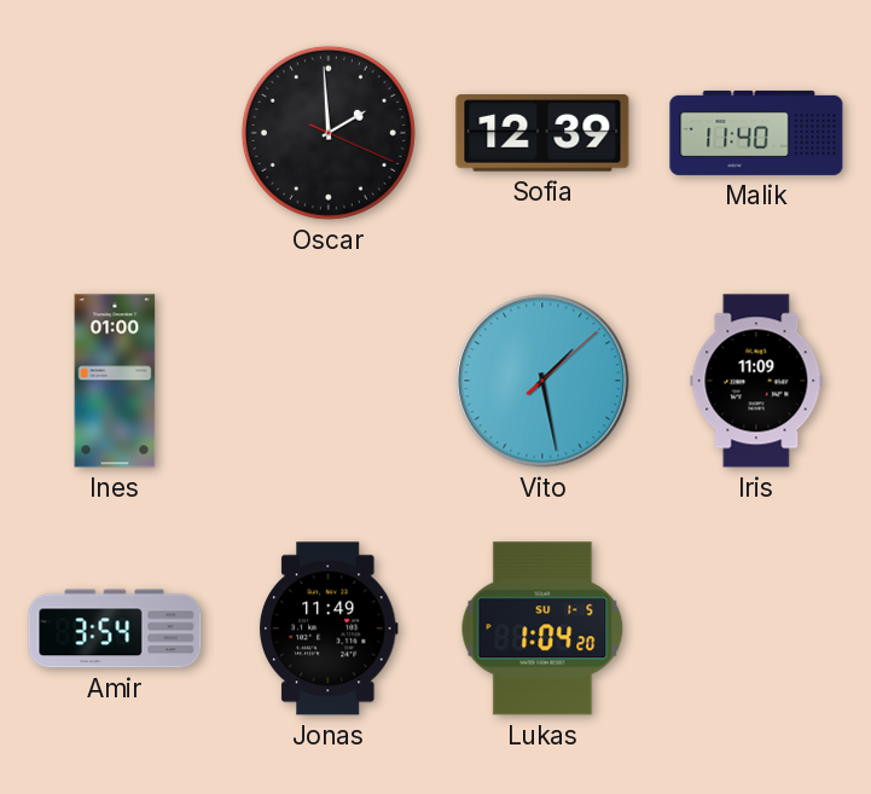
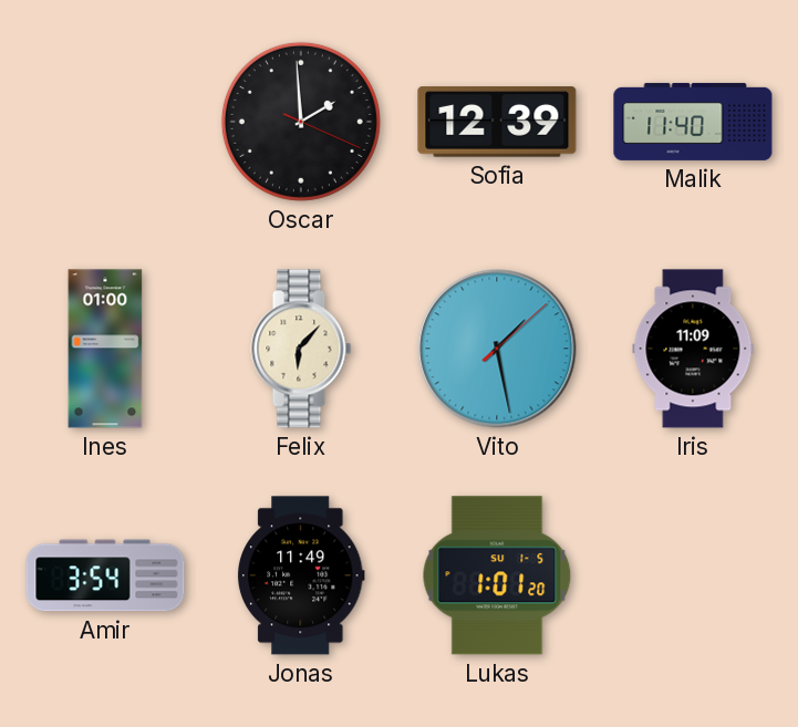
Felix: none -> 6:07 (301, 349)
Lukas: 1:04 -> 1:01 (497, 575)
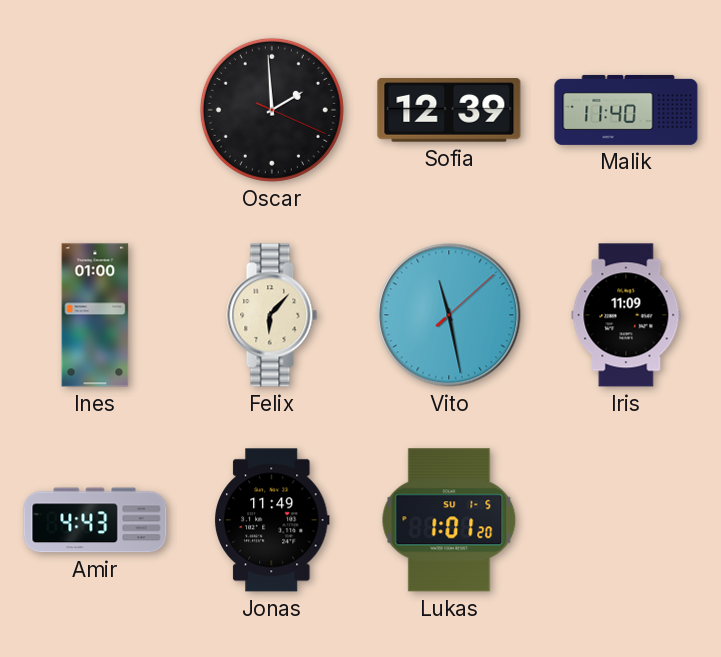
Vito: 1:28 -> 11:28 (449, 315)
Amir: 3:54 -> 4:43 (95, 520)
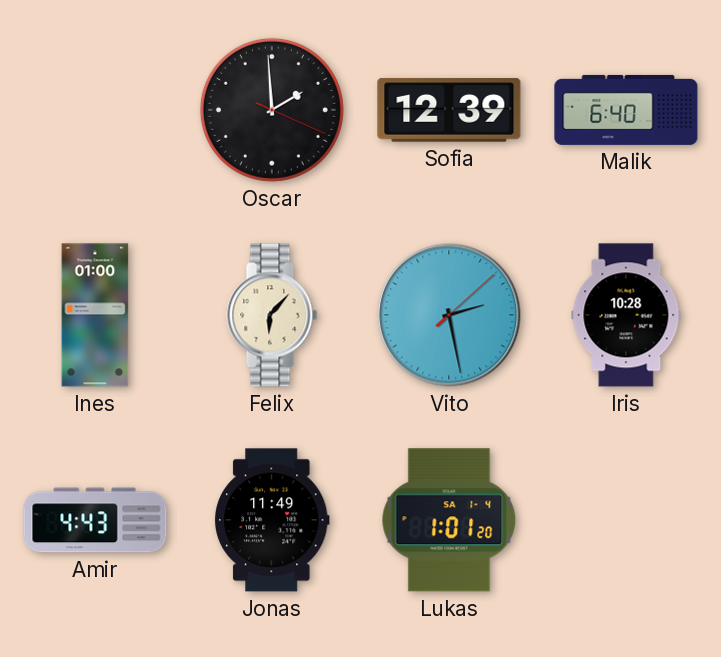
Malik: 11:40 -> 6:40 (626, 110)
Vito: 11:28 -> 2:28 (449, 315)
Iris: 11:09 -> 10:28 (626, 315)
Lukas date: SU 1-5 -> SA 1-4 (449, 520)
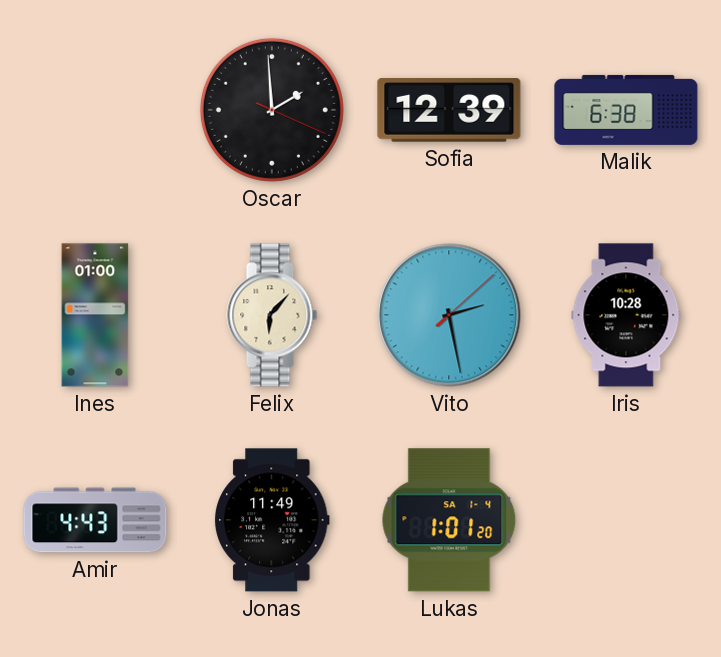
Malik: 6:40 -> 6:38 (626, 110)
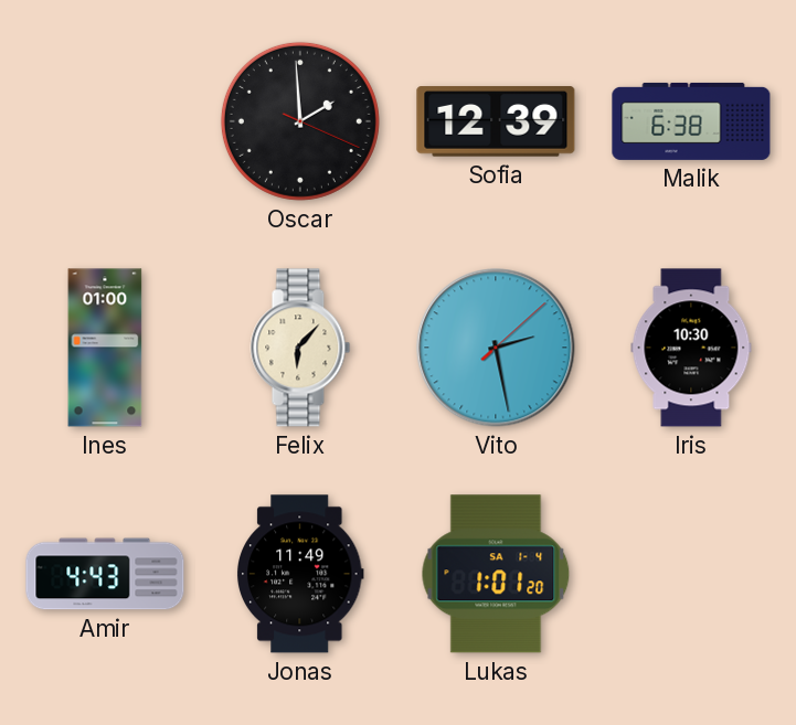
Iris: 10:28 -> 10:30 (691, 348)
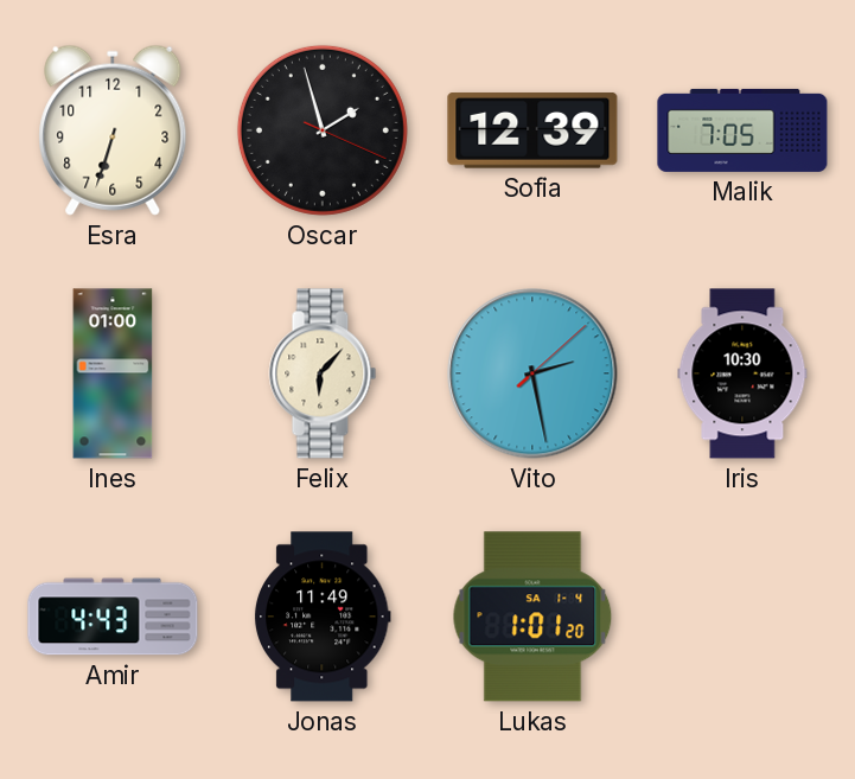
Esra: none -> 6:33 (113, 130)
Oscar: 1:59 -> 1:57 (323, 130)
Malik: 6:38 -> 7:05 (742, 130)
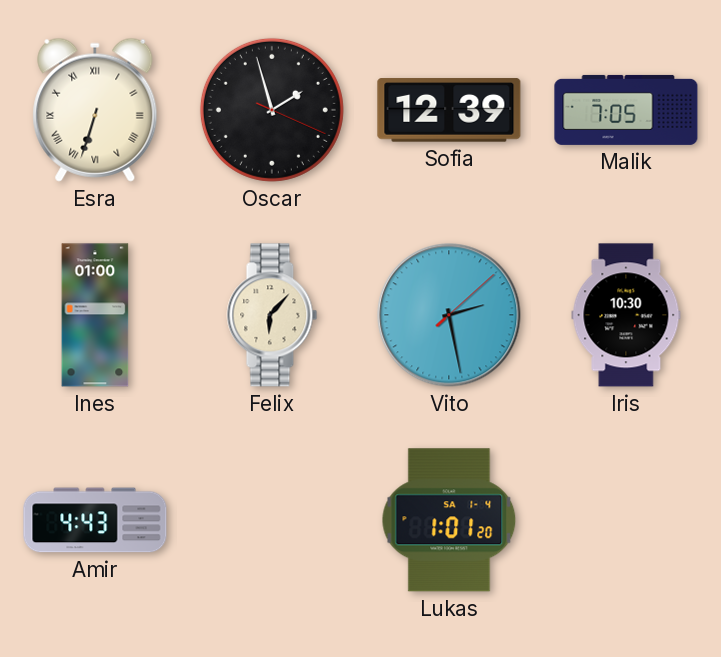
Esra numerals: Arabic -> Roman (95, 110)
Jonas: 11:49 -> none (323, 617)
